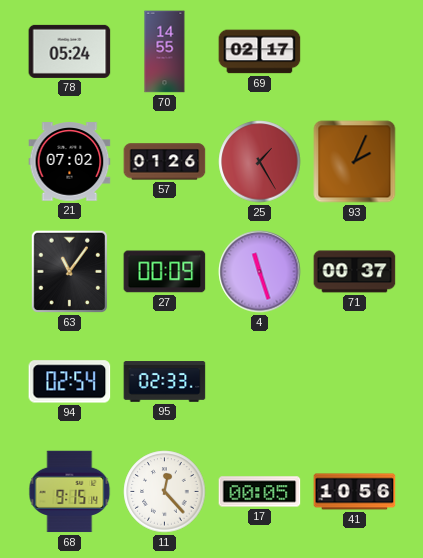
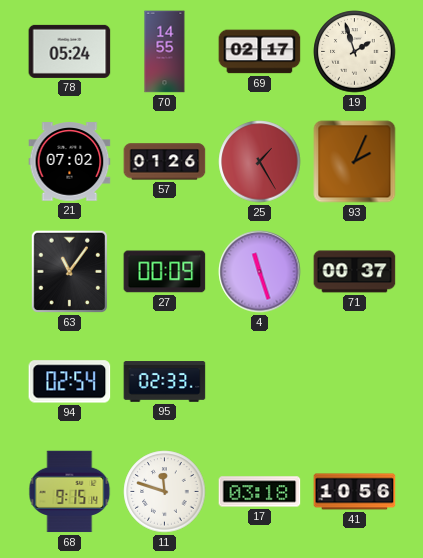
19: none -> 1:57 (355, 52)
11: 12:23 -> 11:48 (165, 492)
17: 00:05 -> 03:18 (260, 492)
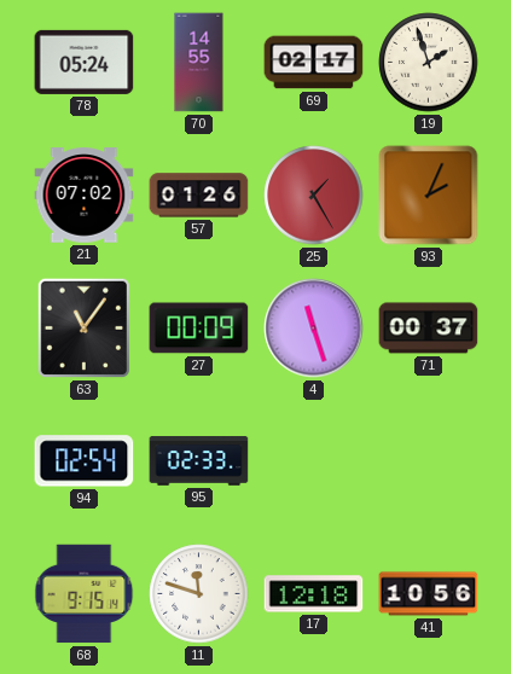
17: 03:18 -> 12:18 (314, 594)
